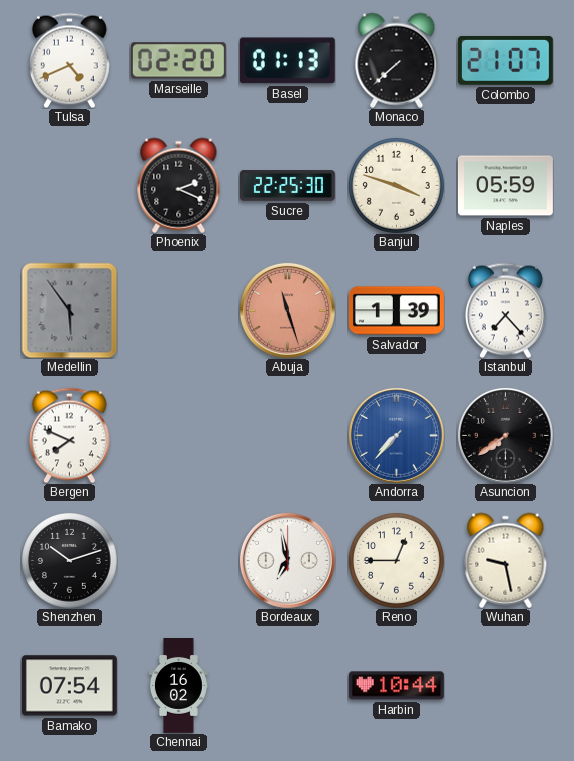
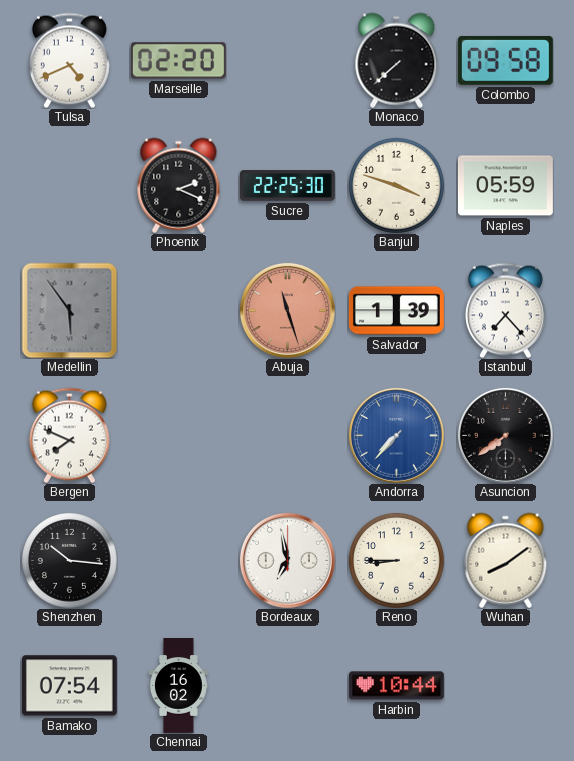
Basel: 01:13 -> none (287, 61)
Colombo: 21:07 -> 09:58 (505, 61)
Shenzhen: 10:12 -> 10:16 (70, 561)
Reno: 12:45 -> 8:45 (397, 561)
Wuhan: 9:28 -> 8:09 (506, 560)
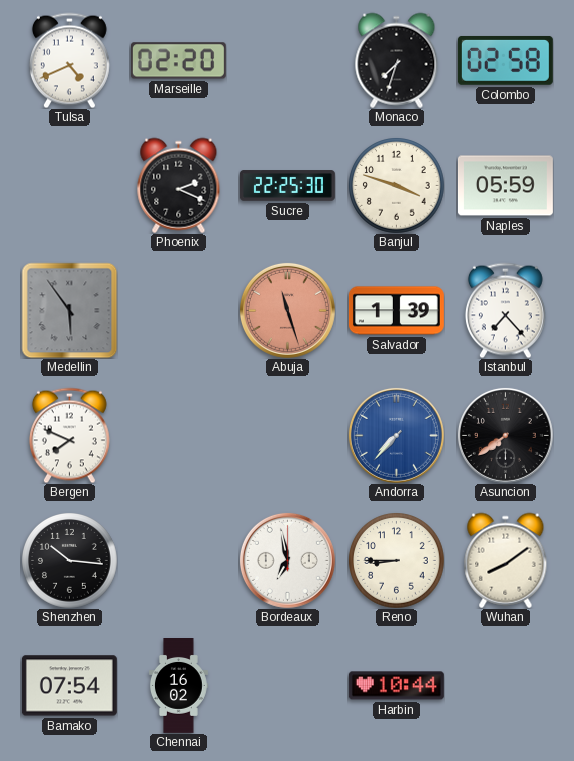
Monaco: 7:38 -> 7:33 (397, 60)
Colombo: 09:58 -> 02:58 (505, 61)
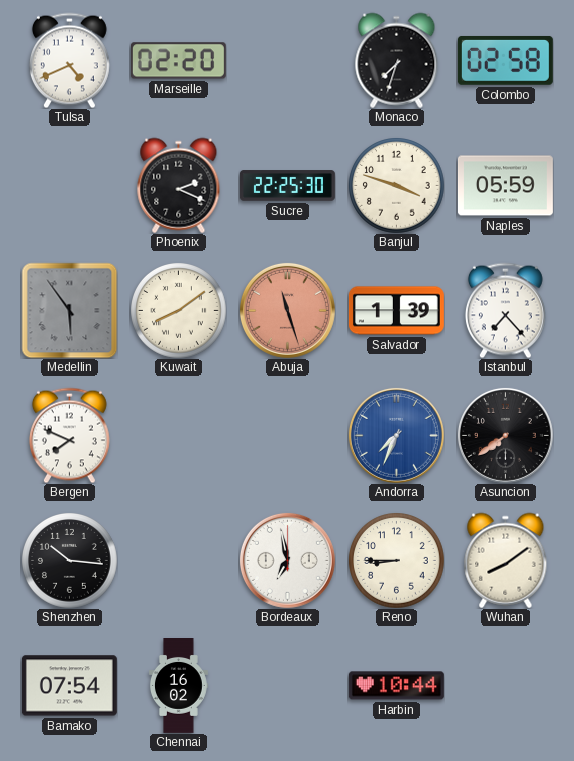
Kuwait: none -> 8:09 (179, 311)
Andorra: 7:37 -> 7:34 (396, 435)
